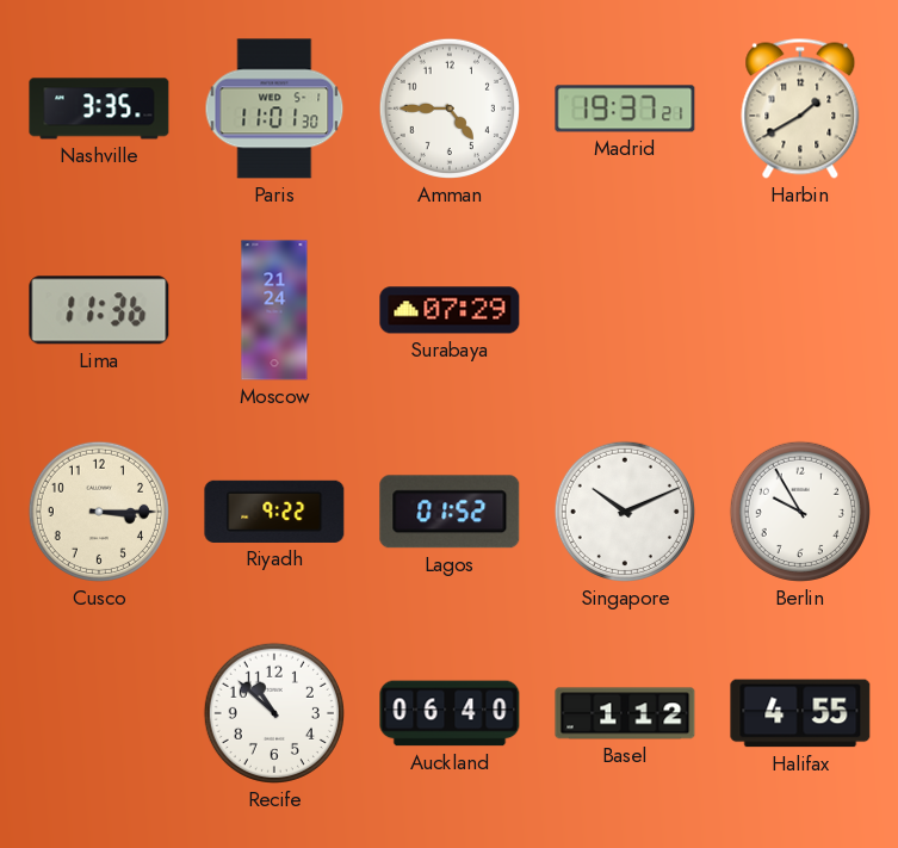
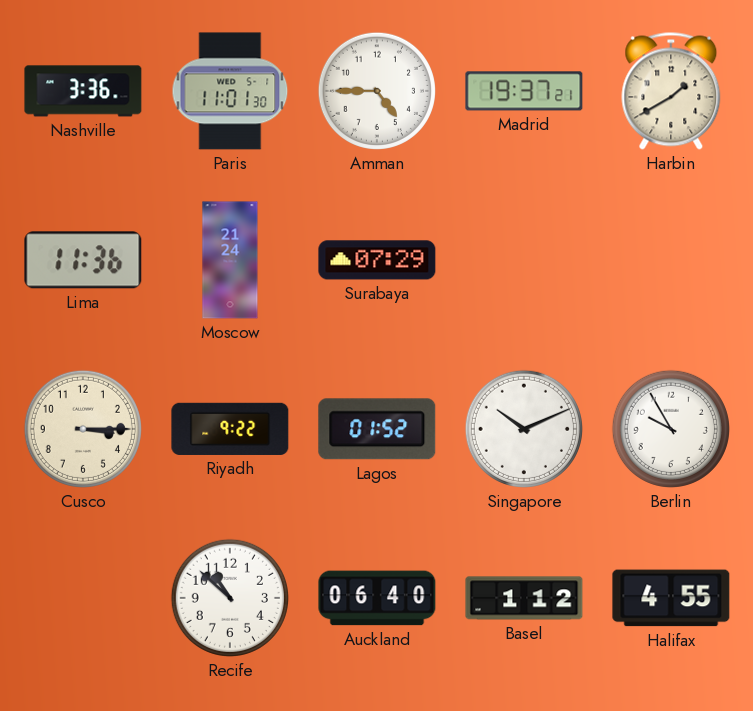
Nashville: 3:35 -> 3:36 (83, 91)
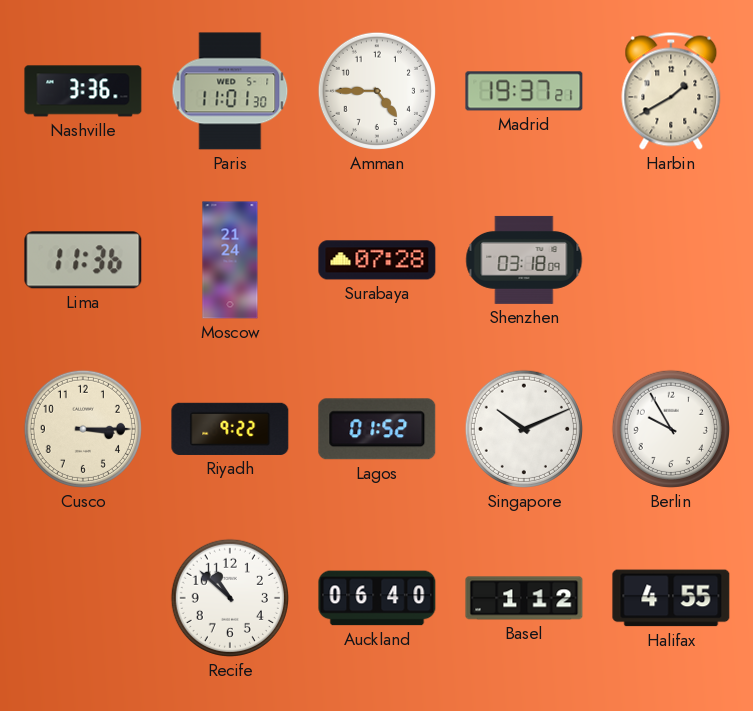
Surabaya: 07:29 -> 07:28 (377, 260)
Shenzhen: none -> 03:18 (524, 260)
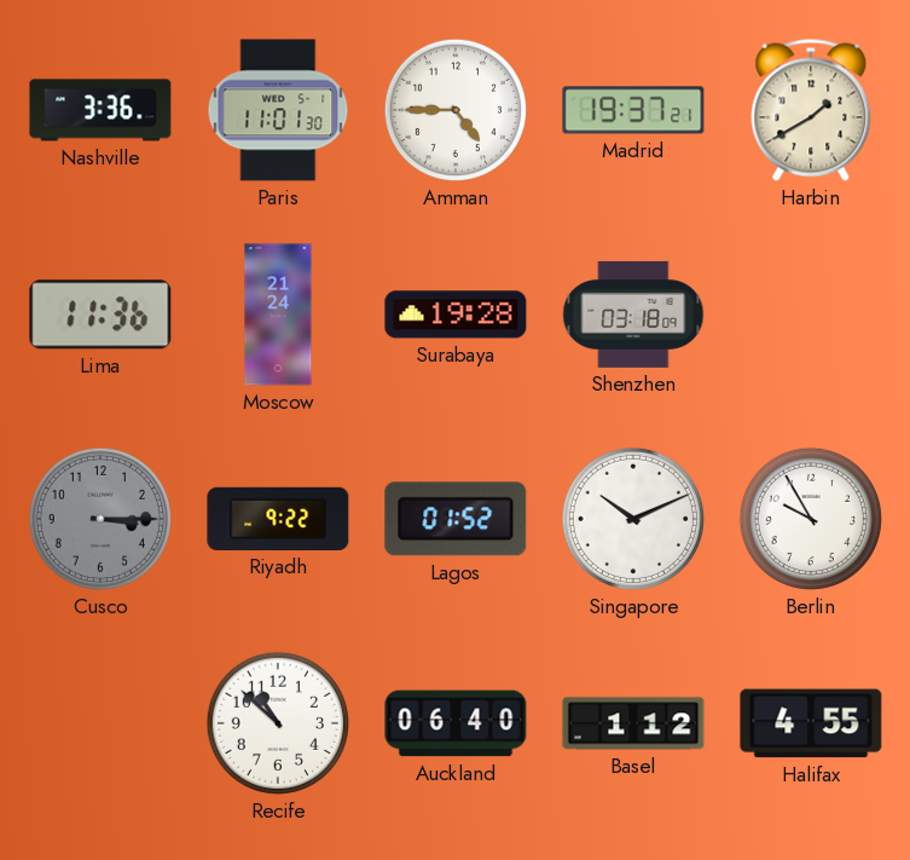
Surabaya: 07:28 -> 19:28 (456, 314)
Cusco dial: cream -> grey (100, 519)
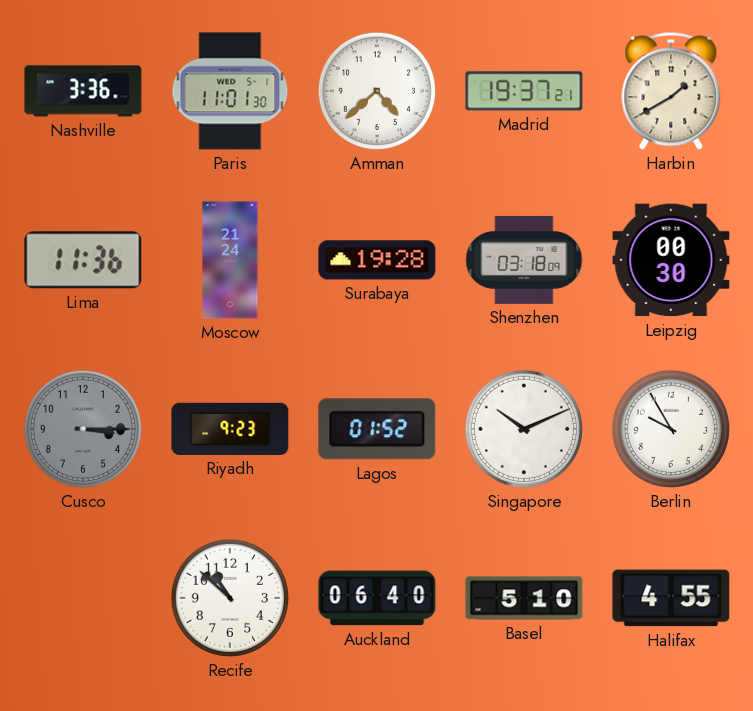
Amman: 4:45 -> 4:38 (377, 91)
Leipzig: none -> 00:30 (671, 260)
Riyadh: 9:22 -> 9:23 (230, 429)
Basel: 1:12 -> 5:10 (524, 598)
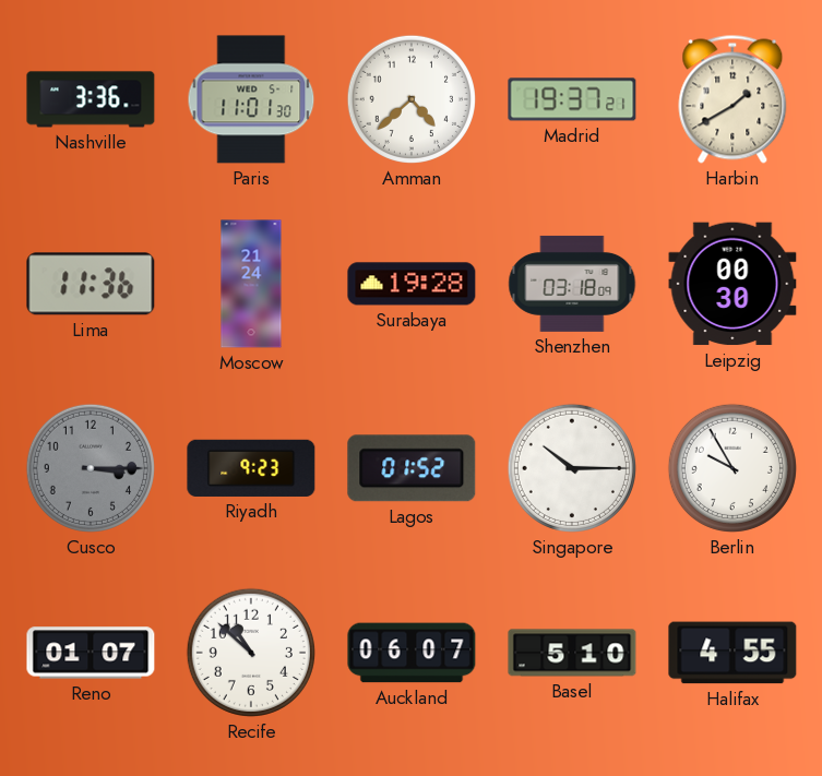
Singapore: 10:11 -> 10:15 (572, 468)
Reno: none -> 01:07 (91, 653)
Auckland: 06:40 -> 06:07 (412, 653)
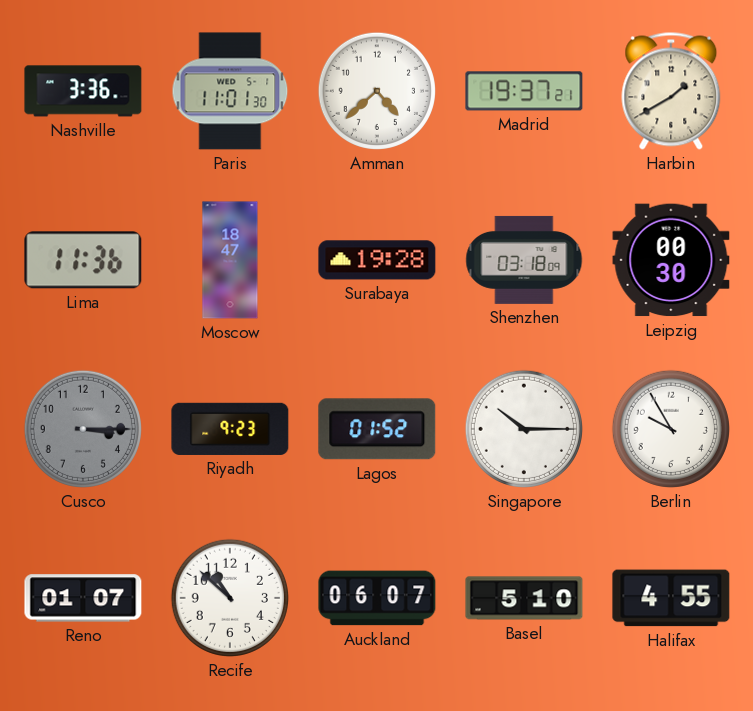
Moscow: 21:24 -> 18:47 (230, 260)
